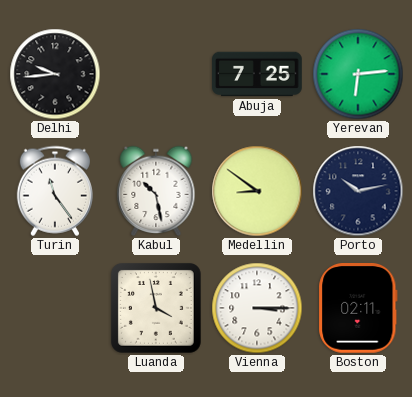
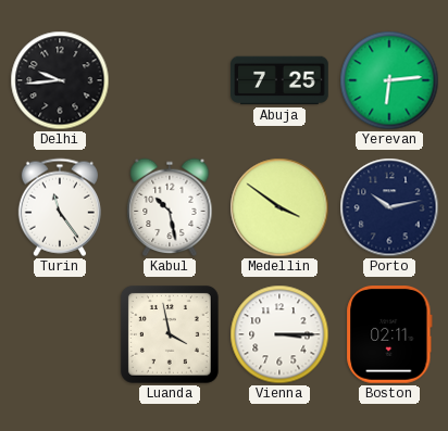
Medellin: 8:51 -> 3:51 (279, 207)
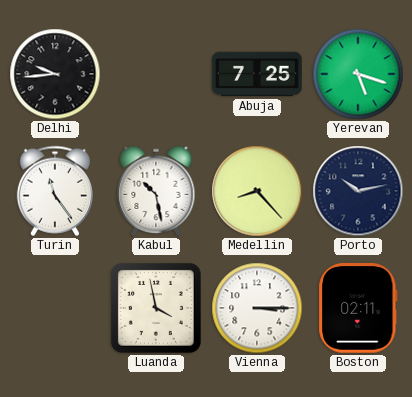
Yerevan: 6:14 -> 5:18 (358, 74)
Medellin: 3:51 -> 8:23 (257, 191)
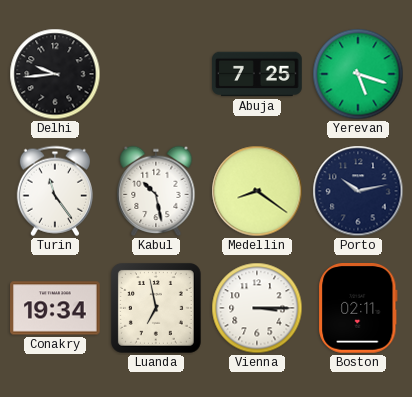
Medellin: 8:23 -> 8:21 (257, 191)
Conakry: none -> 19:34 (55, 308)
Luanda: 3:58 -> 6:58 (156, 308)
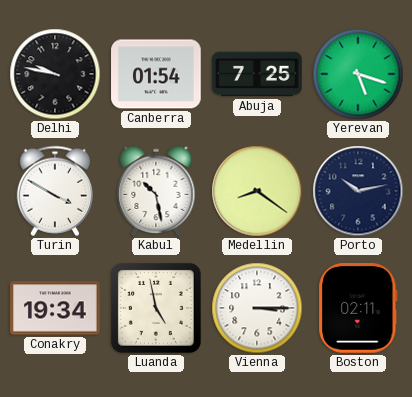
Delhi: 9:44 -> 9:47 (55, 74)
Canberra: none -> 01:54 (156, 74)
Turin: 11:24 -> 3:50 (55, 191)
Luanda: 6:58 -> 4:58 (156, 308)
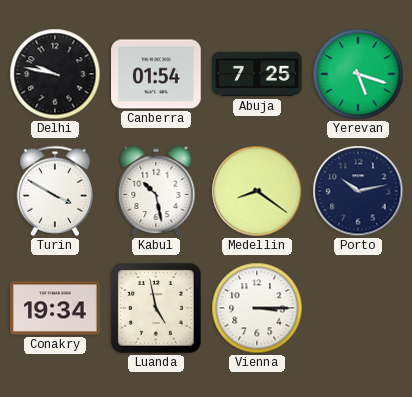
Boston: 02:11 -> none (358, 309)
